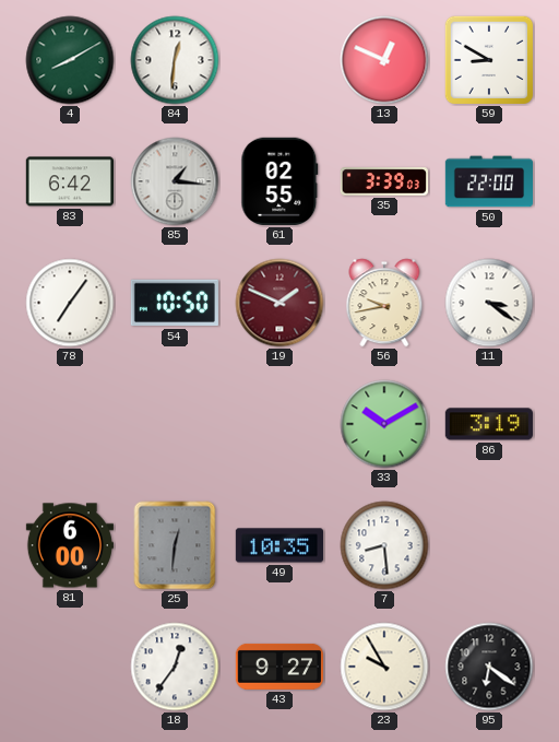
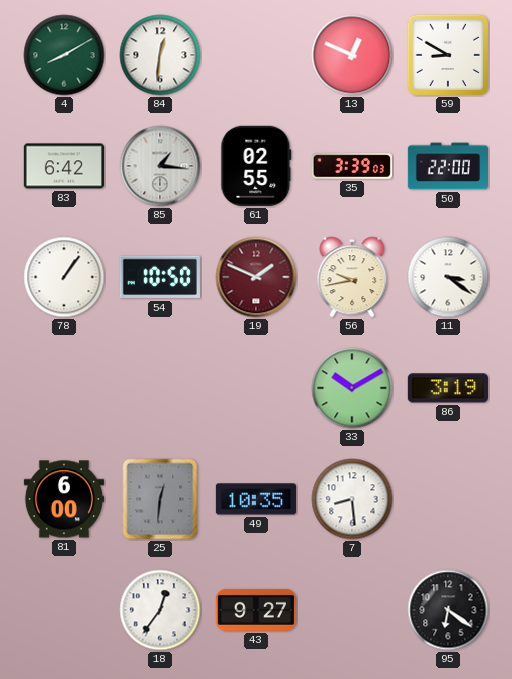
78: 7:06 -> 1:06 (64, 277)
23: 9:55 -> none (384, 667)
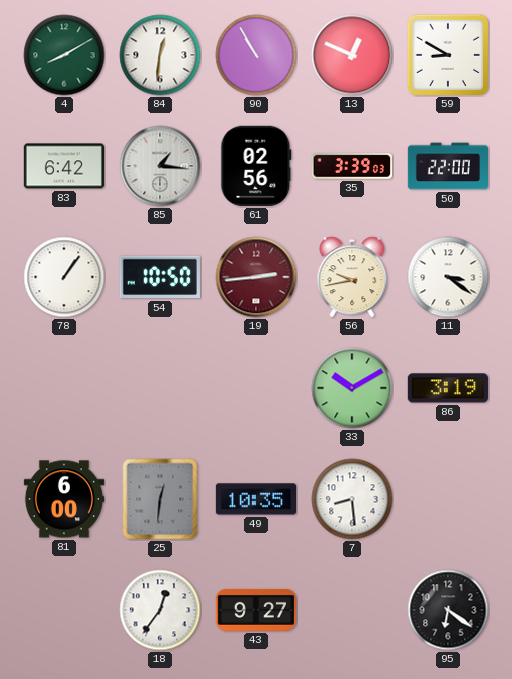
90: none -> 10:55 (256, 55)
61: 02:55 -> 02:56 (256, 166)
19: 1:49 -> 2:44 (256, 277)
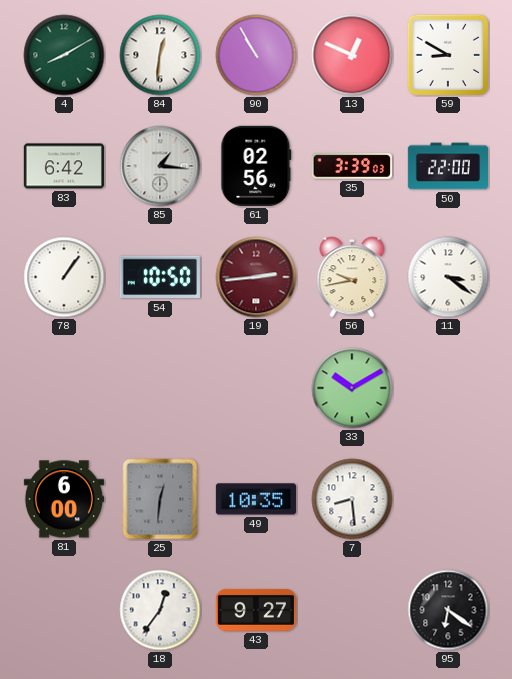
86: 3:19 -> none (448, 388)
